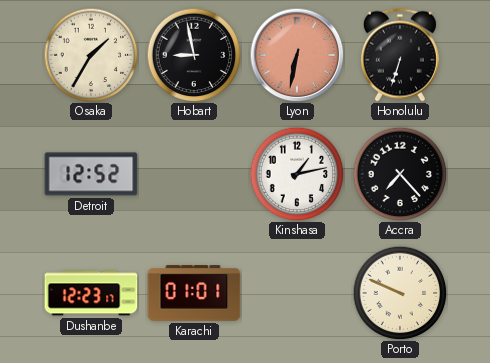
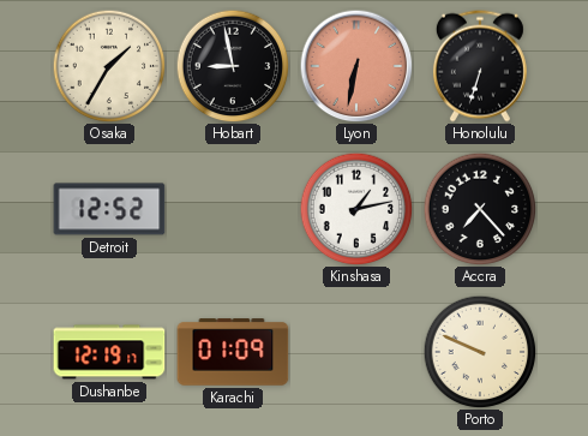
Dushanbe: 12:23 -> 12:19 (109, 352)
Karachi: 01:01 -> 01:09 (233, 352)
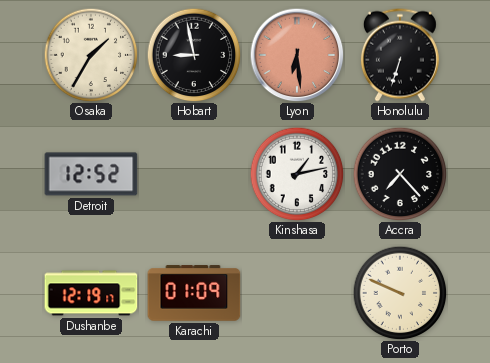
Lyon: 6:32 -> 6:29 (297, 55)
